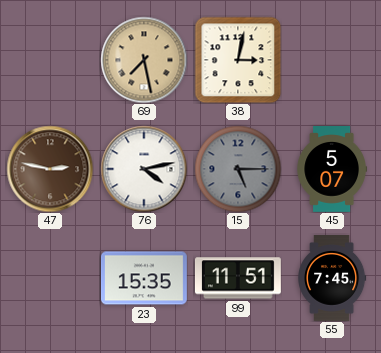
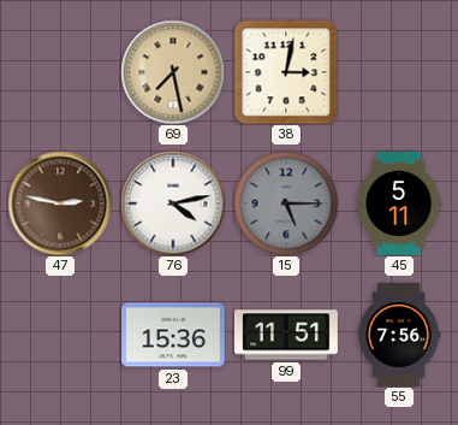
45: 5:07 -> 5:11 (398, 205)
23: 15:35 -> 15:36 (173, 335)
55: 7:45 -> 7:56 (399, 336)
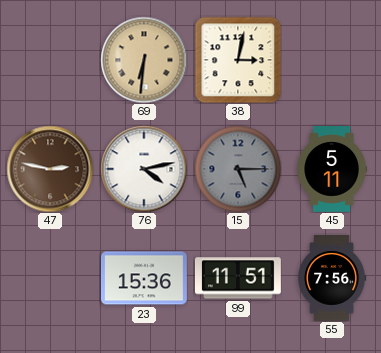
69: 7:28 -> 6:31 (144, 60)
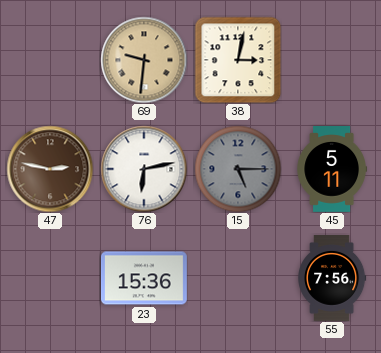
69: 6:31 -> 9:31 (144, 60)
76: 4:13 -> 6:13 (144, 169)
99: 11:51 -> none (238, 278)
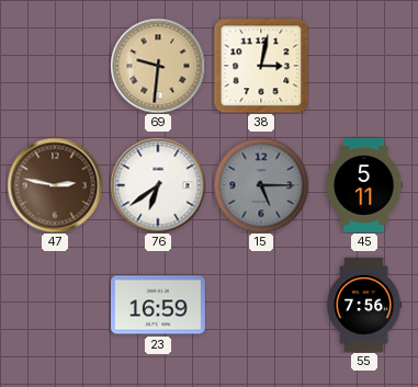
76: 6:13 -> 6:39 (158, 185)
23: 15:36 -> 16:59 (158, 305)
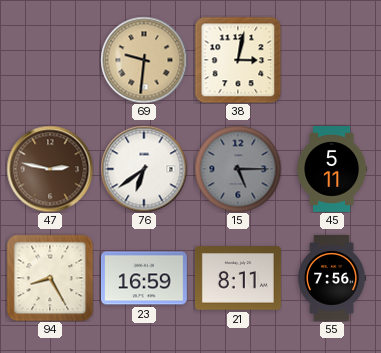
94: none -> 8:25 (50, 278)
21: none -> 8:11 (238, 278)
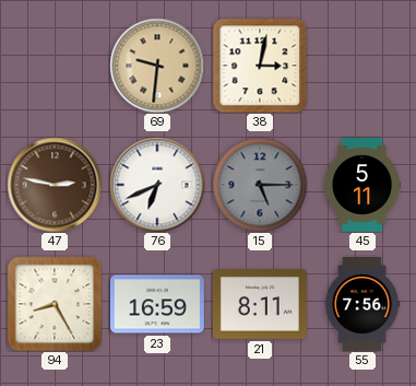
76: 6:39 -> 6:41 (157, 185)
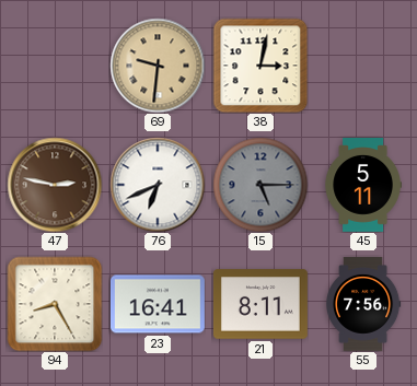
23: 16:59 -> 16:41 (158, 304)
